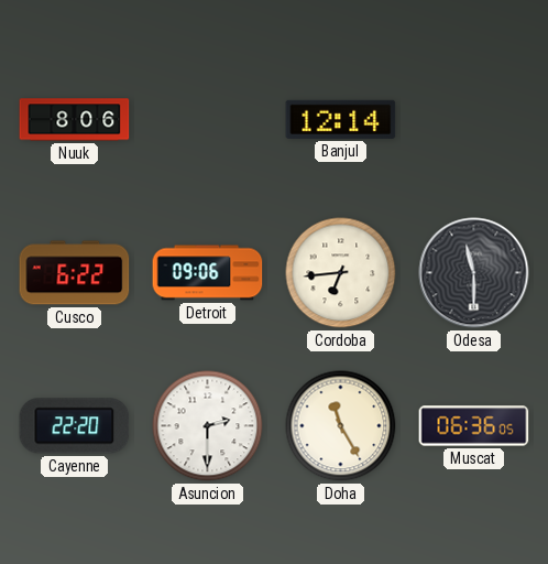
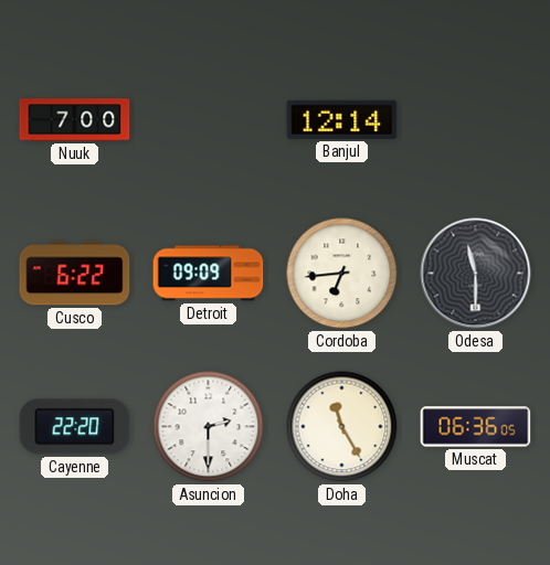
Nuuk: 8:06 -> 7:00 (75, 120)
Detroit: 09:06 -> 09:09 (209, 274)
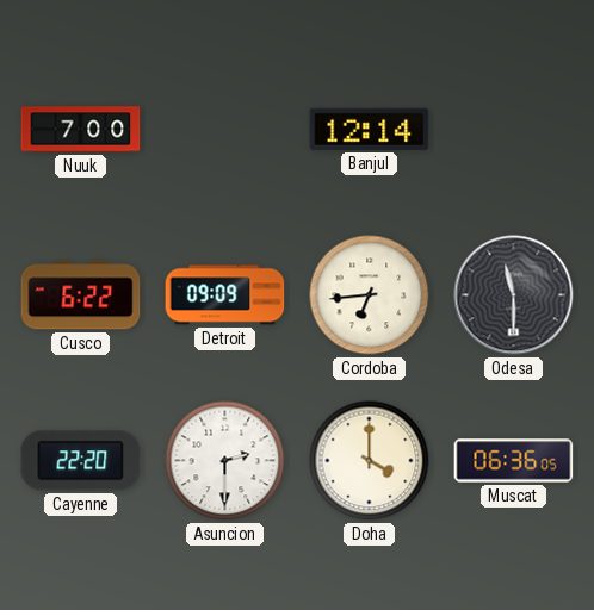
Doha: 11:25 -> 4:00 (370, 461)
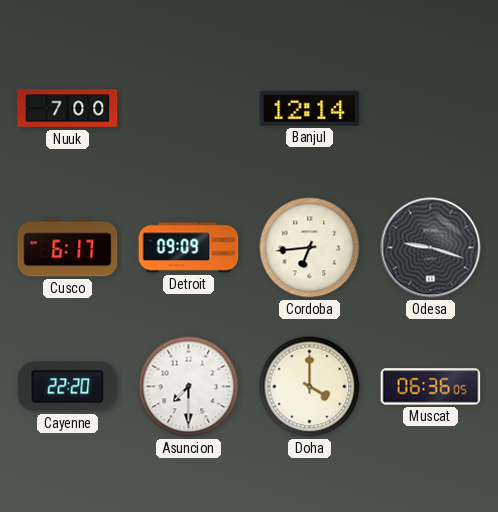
Cusco: 6:22 -> 6:17 (68, 248)
Odesa: 11:30 -> 9:18 (431, 248)
Asuncion: 2:30 -> 7:30 (189, 387)
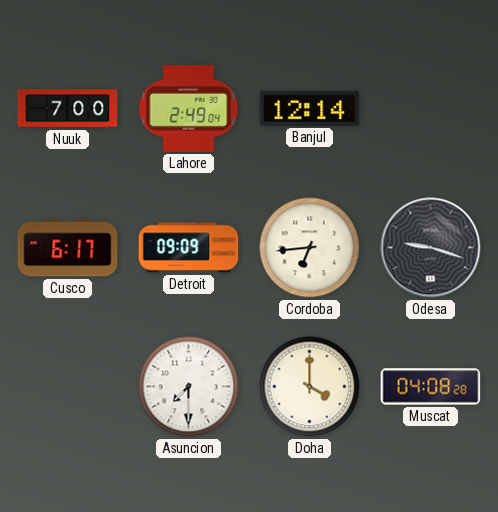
Lahore: none -> 2:49 (189, 109)
Cayenne: 22:20 -> none (68, 387)
Muscat: 06:36 -> 04:08 (431, 387)
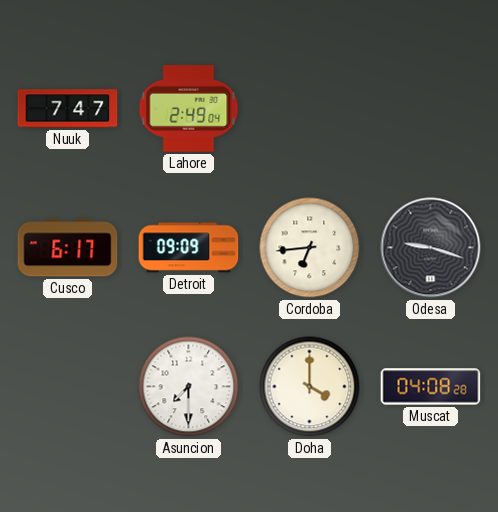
Nuuk: 7:00 -> 7:47 (68, 109)
Banjul: 12:14 -> none (310, 108)
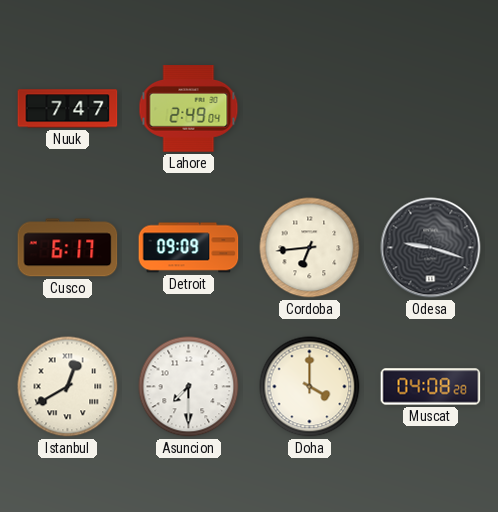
Istanbul: none -> 12:40 (68, 387)
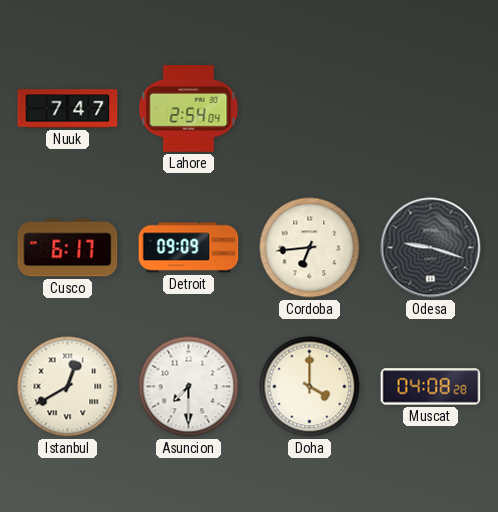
Lahore: 2:49 -> 2:54 (189, 109)
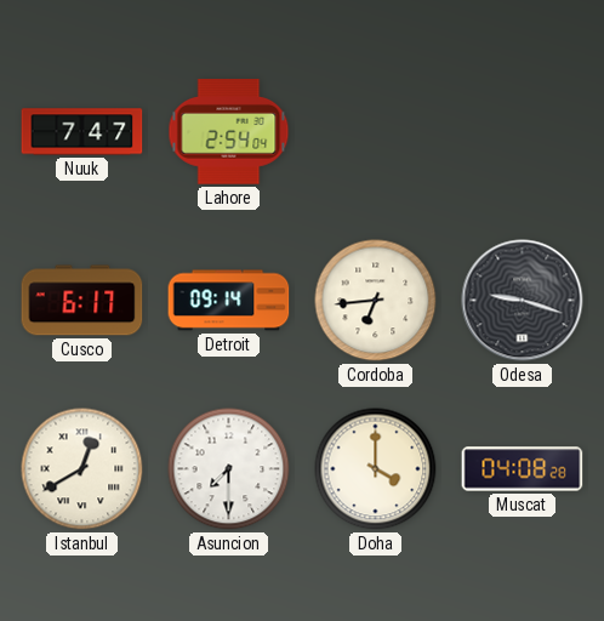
Detroit: 09:09 -> 09:14 (229, 301)
